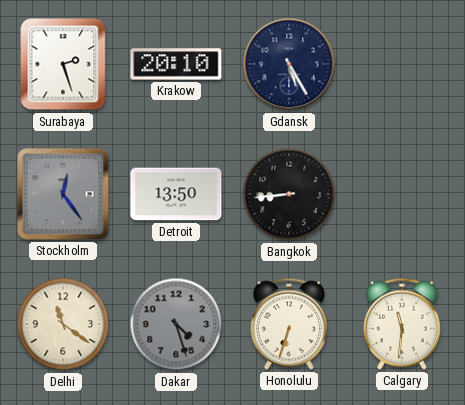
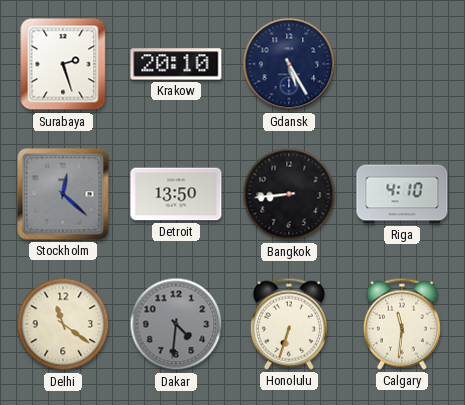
Stockholm: 12:24 -> 12:22 (63, 194)
Riga: none -> 4:10 (402, 194)
Dakar: 4:27 -> 4:31 (176, 324)
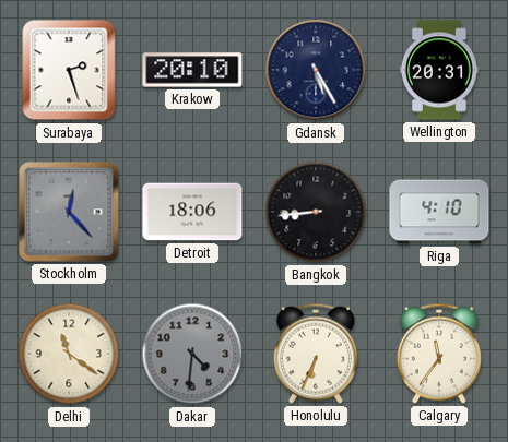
Wellington: none -> 20:31 (439, 70)
Stockholm: 12:22 -> 12:23 (69, 212)
Detroit: 13:50 -> 18:06 (192, 212)
Honolulu: 6:33 -> 6:34 (316, 354)
Calgary: 11:31 -> 11:36 (439, 354)
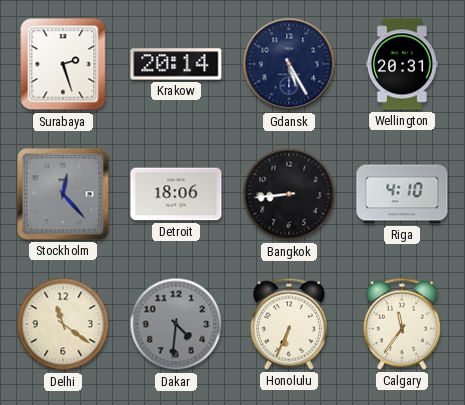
Krakow: 20:10 -> 20:14 (176, 64)
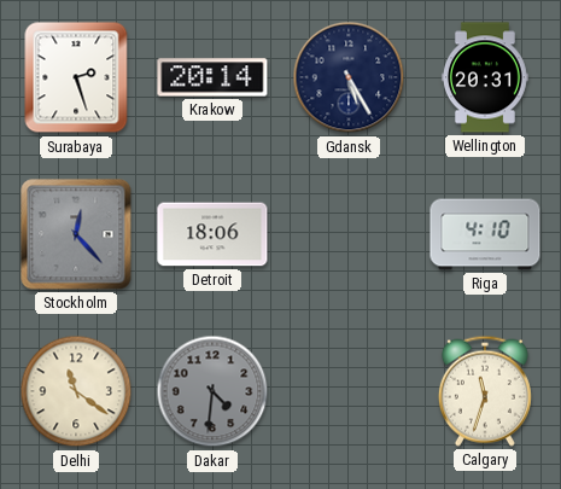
Bangkok: 8:44 -> none (289, 194)
Honolulu: 6:34 -> none (289, 324)
Calgary: 11:36 -> 11:33 (485, 391)
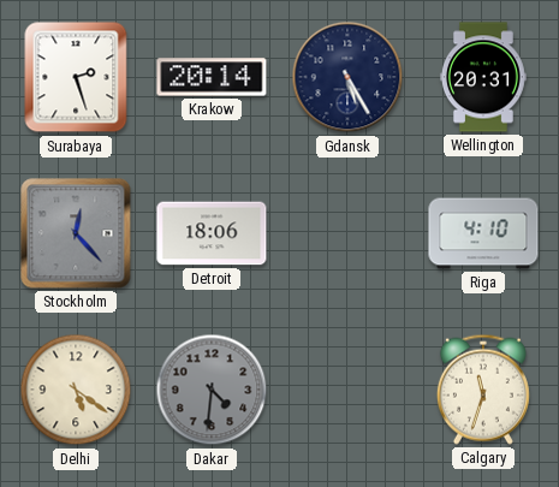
Delhi: 11:21 -> 5:21 (76, 390)
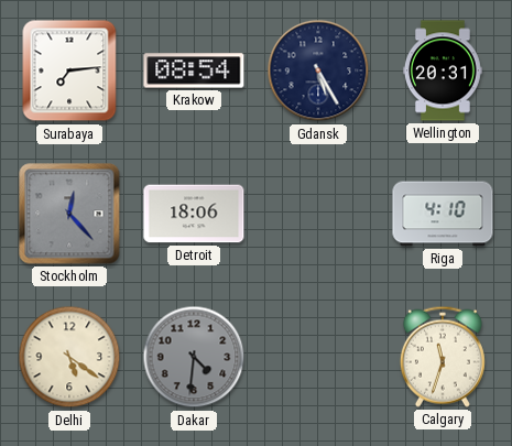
Surabaya: 2:27 -> 7:14 (69, 70)
Krakow: 20:14 -> 08:54 (194, 70)
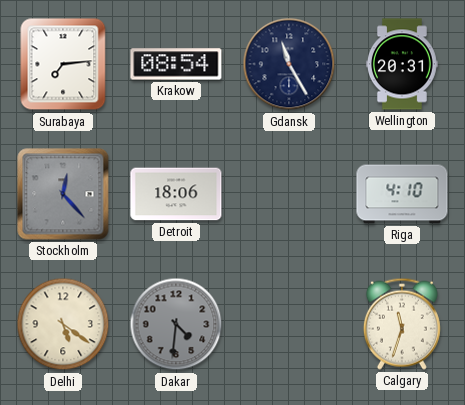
Gdansk: 5:25 -> 11:25 (289, 64)
